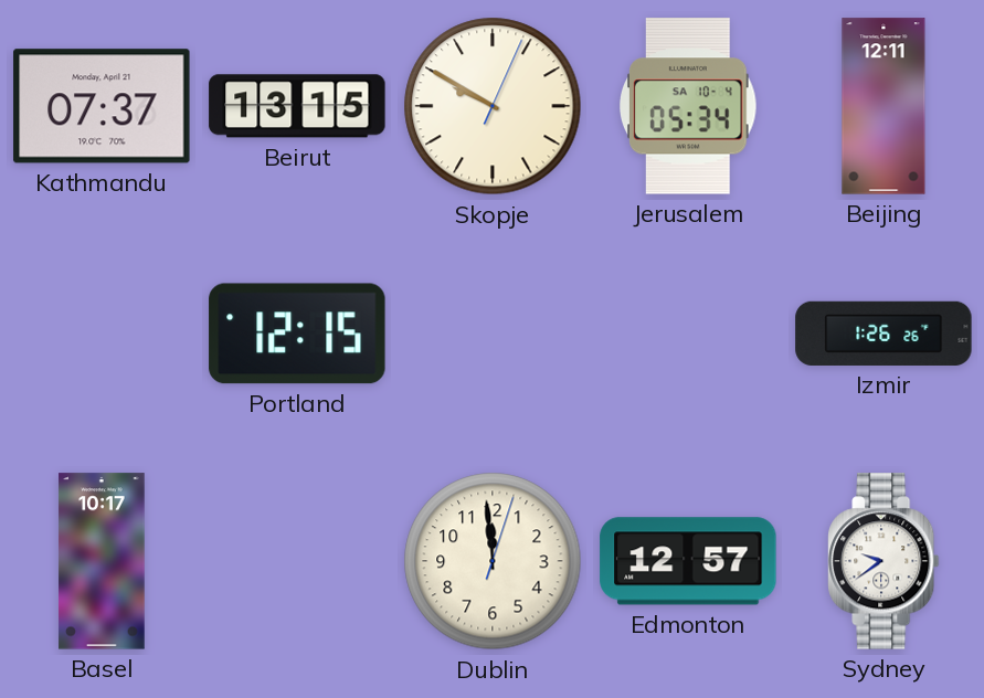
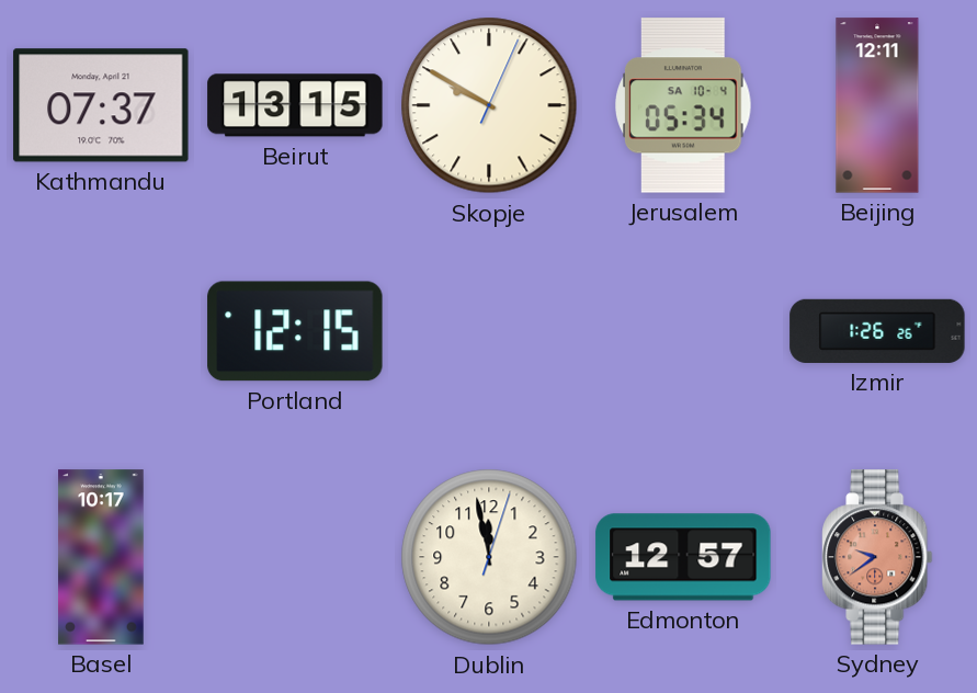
Dublin: 11:59 -> 11:58 (489, 557)
Sydney dial: white -> salmon (877, 557)
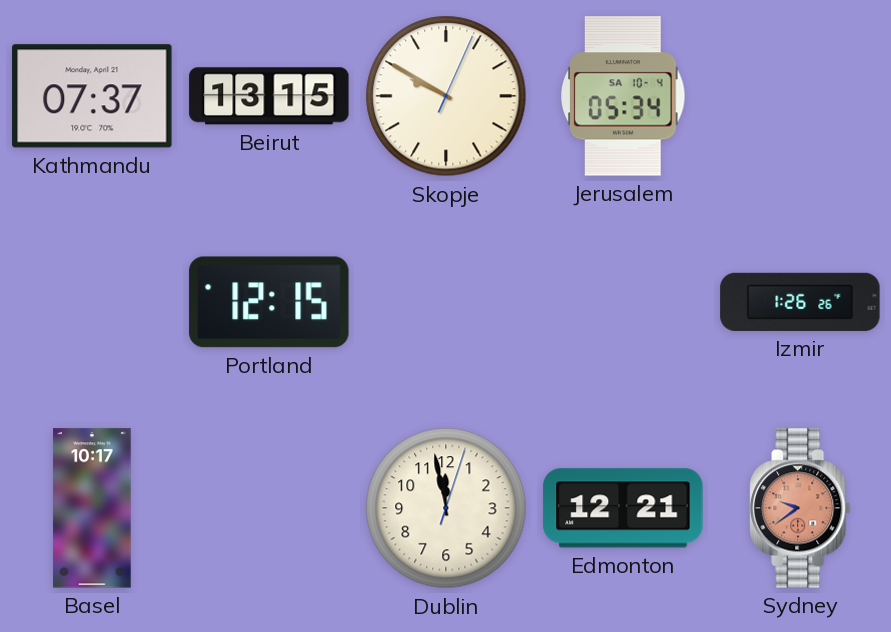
Beijing: 12:11 -> none (877, 105)
Edmonton: 12:57 -> 12:21 (623, 508)
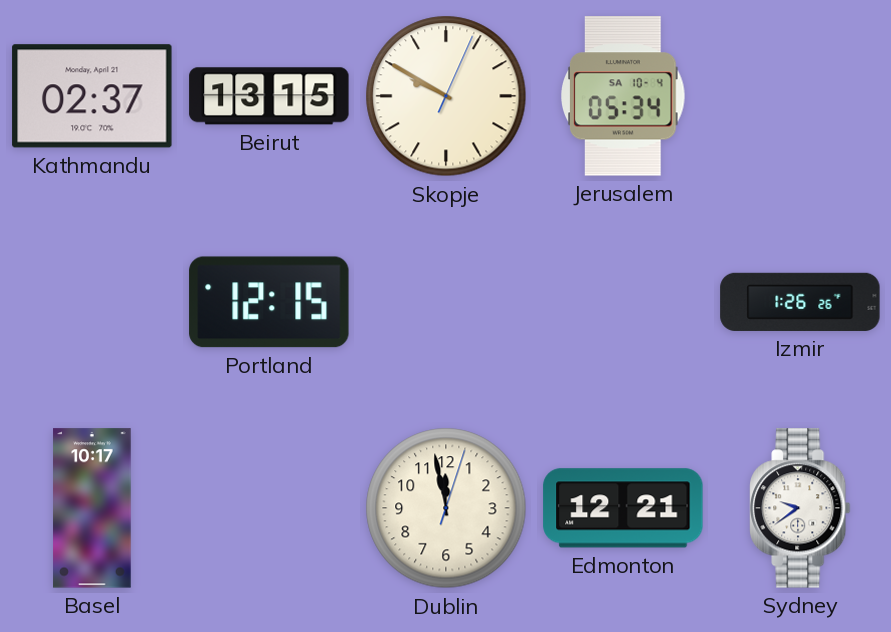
Kathmandu: 07:37 -> 02:37 (92, 96)
Sydney dial: salmon -> white (800, 508)
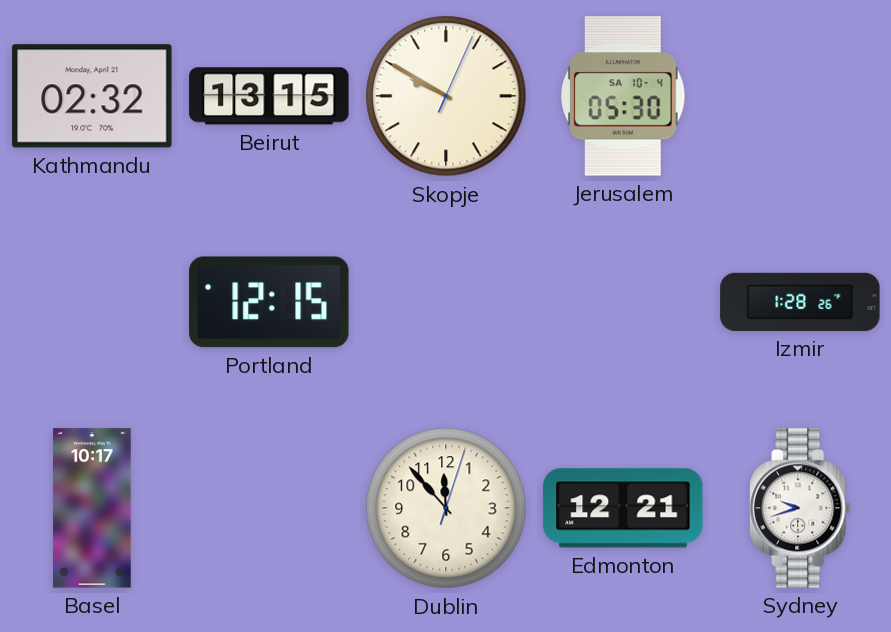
Kathmandu: 02:37 -> 02:32 (92, 96)
Jerusalem: 05:34 -> 05:30 (623, 96)
Izmir: 1:26 -> 1:28 (800, 302)
Dublin: 11:58 -> 11:53 (446, 508)
Sydney: 9:39 -> 9:42 (800, 508)
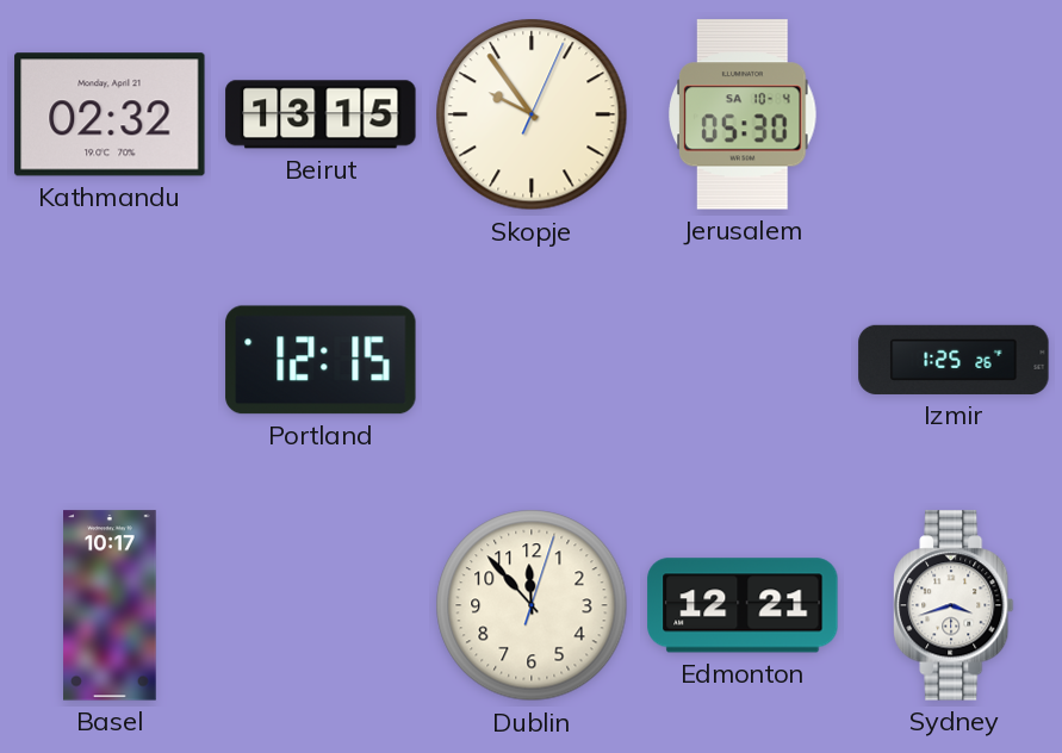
Skopje: 9:50 -> 9:54 (532, 114)
Izmir: 1:28 -> 1:25 (954, 360)
Sydney: 9:42 -> 3:42 (954, 605)
